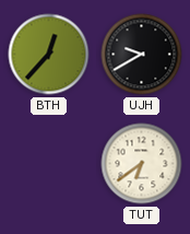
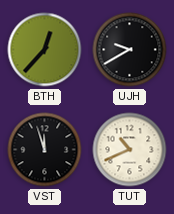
VST: none -> 11:57 (45, 150)
TUT: 6:39 -> 10:41 (130, 150)
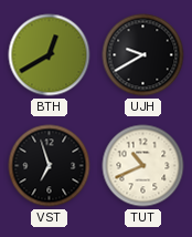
BTH: 12:37 -> 12:40 (50, 55)
VST: 11:57 -> 6:57 (50, 166)
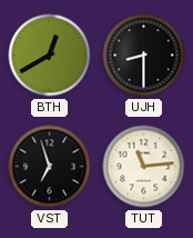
UJH: 9:40 -> 8:30 (144, 56)
TUT: 10:41 -> 11:14 (144, 167)
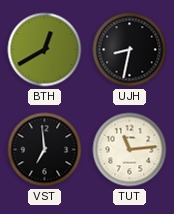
UJH: 8:30 -> 8:32 (130, 50)
VST: 6:57 -> 6:59 (45, 150)
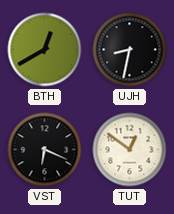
VST: 6:59 -> 6:19 (45, 150)
TUT: 11:14 -> 12:51 (130, 150)
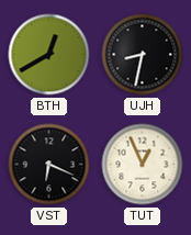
TUT: 12:51 -> 12:56 (143, 165)
